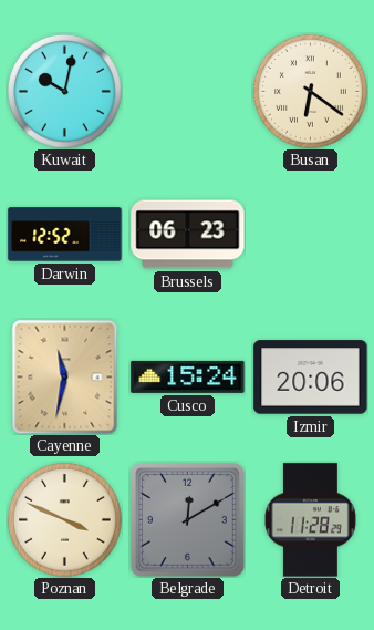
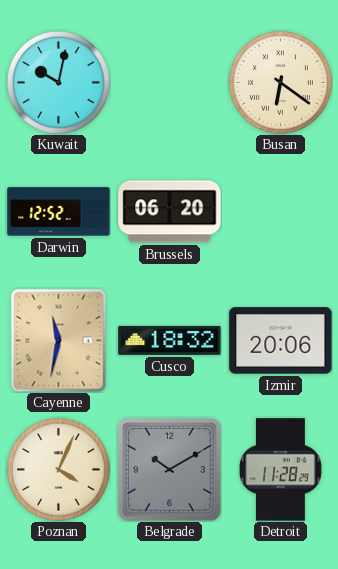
Brussels: 06:23 -> 06:20 (170, 212)
Cusco: 15:24 -> 18:32 (170, 340)
Poznan: 3:49 -> 4:04 (58, 469)
Belgrade: 12:10 -> 10:10 (170, 470)
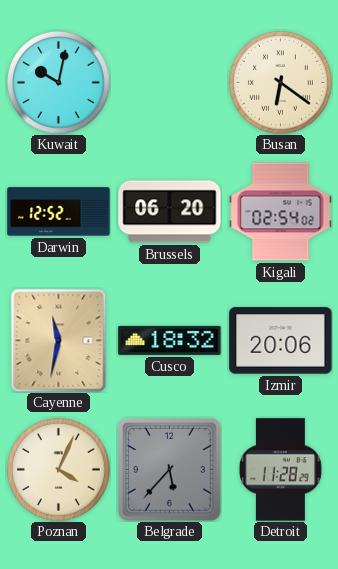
Kigali: none -> 02:54 (281, 212)
Belgrade: 10:10 -> 5:37 (170, 470)
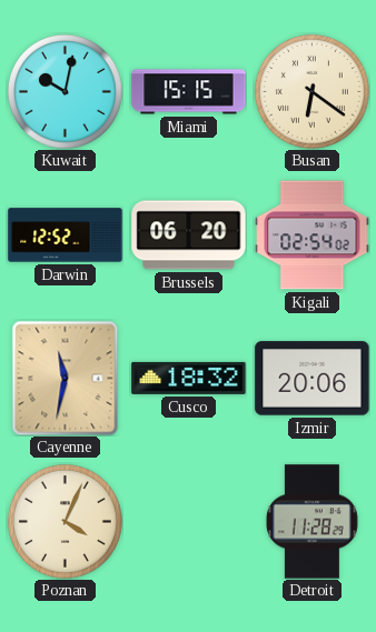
Miami: none -> 15:15 (189, 92)
Belgrade: 5:37 -> none (170, 470)
